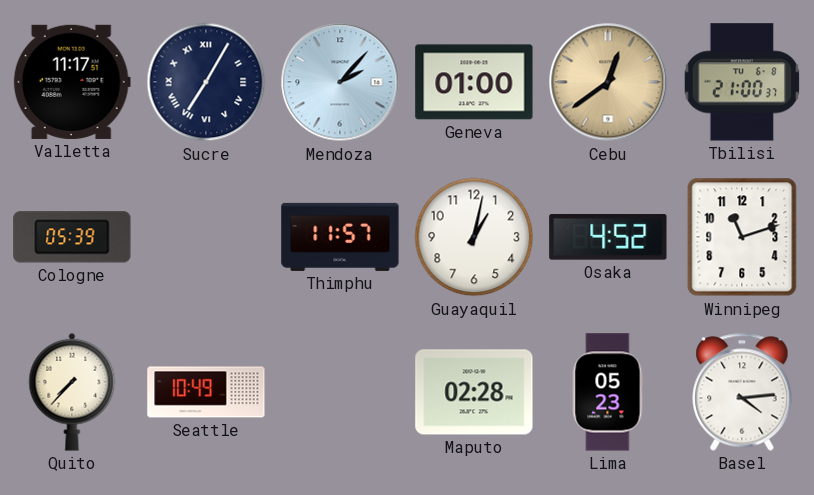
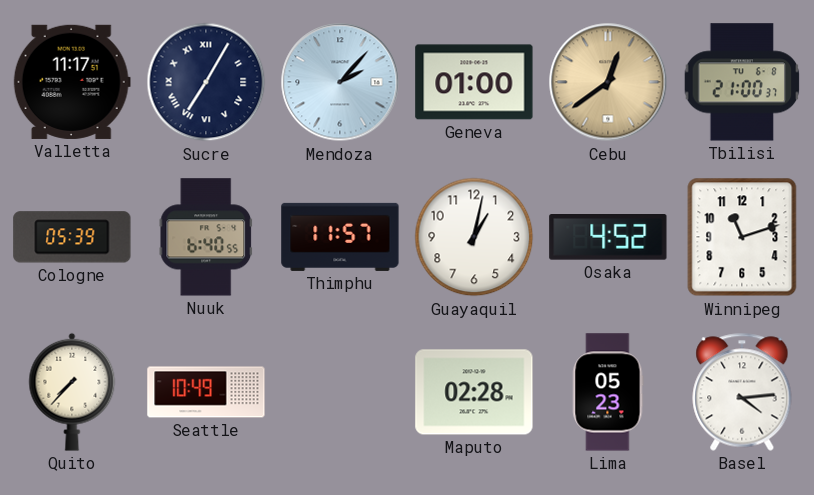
Nuuk: none -> 6:40 (206, 237)
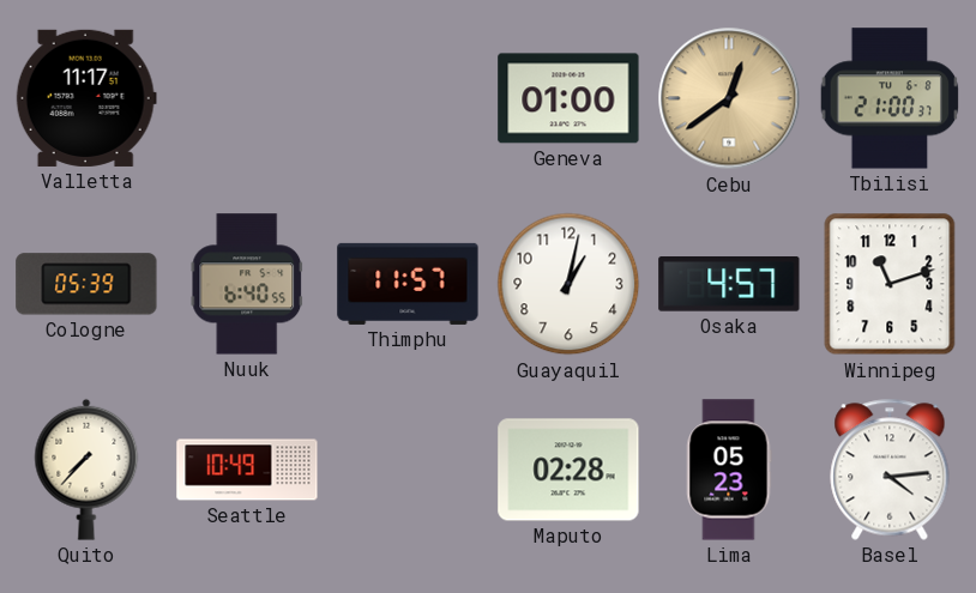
Sucre: 7:05 -> none (206, 82)
Mendoza: 2:07 -> none (340, 82)
Osaka: 4:52 -> 4:57 (729, 284)
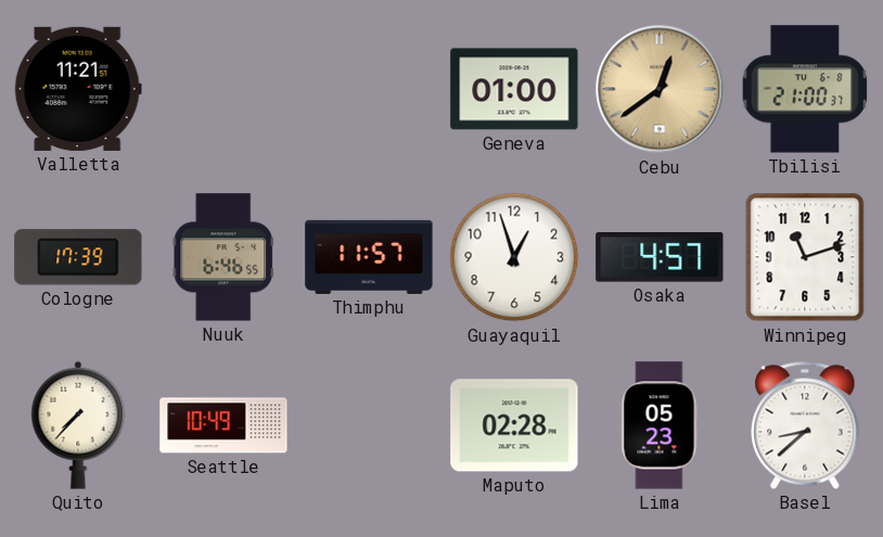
Valletta: 11:17 -> 11:21 (78, 89)
Cologne: 05:39 -> 17:39 (78, 257)
Nuuk: 6:40 -> 6:46 (223, 257)
Guayaquil: 1:02 -> 12:57 (514, 257)
Basel: 4:14 -> 8:38 (805, 425)
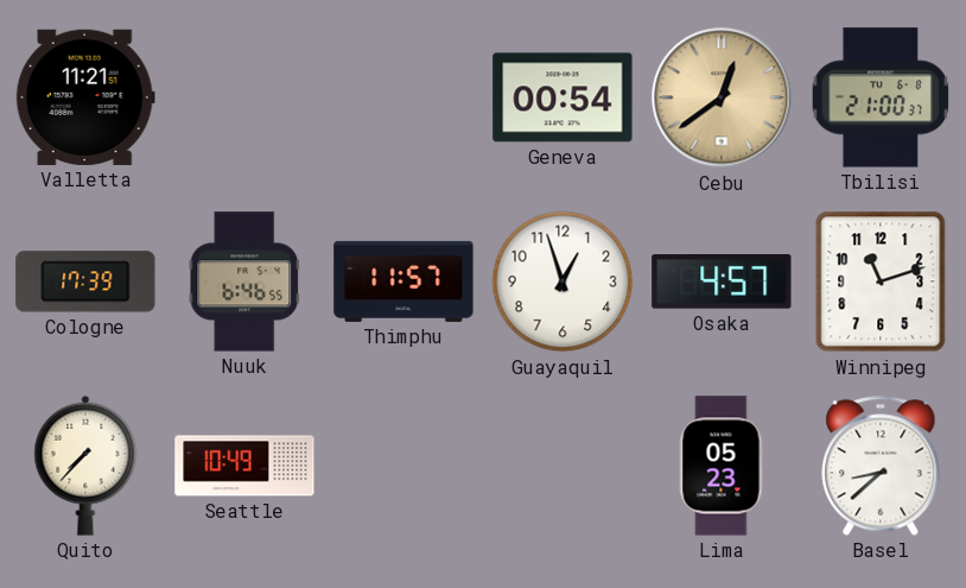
Geneva: 01:00 -> 00:54 (563, 97)
Maputo: 02:28 -> none (514, 425)
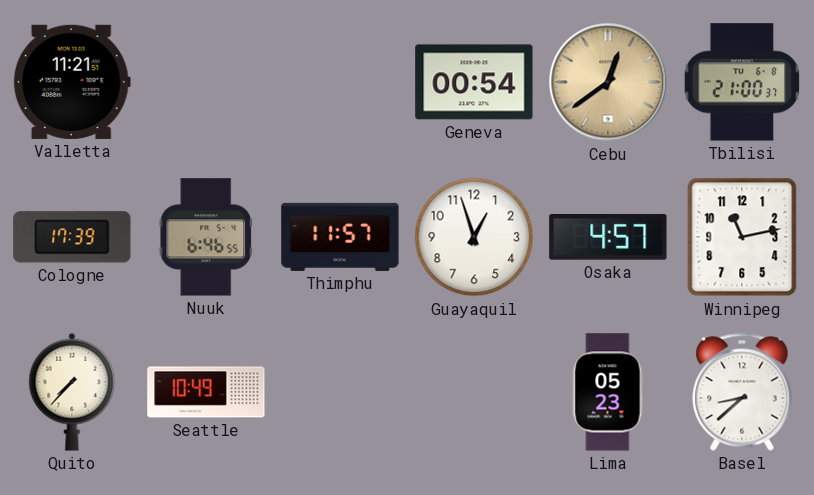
Winnipeg: 11:12 -> 11:13 (742, 237)
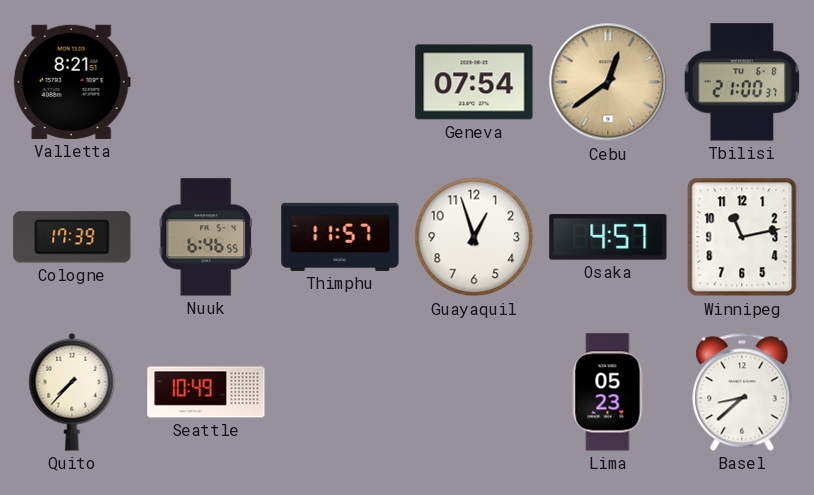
Valletta: 11:21 -> 8:21 (72, 82)
Geneva: 00:54 -> 07:54 (474, 82)
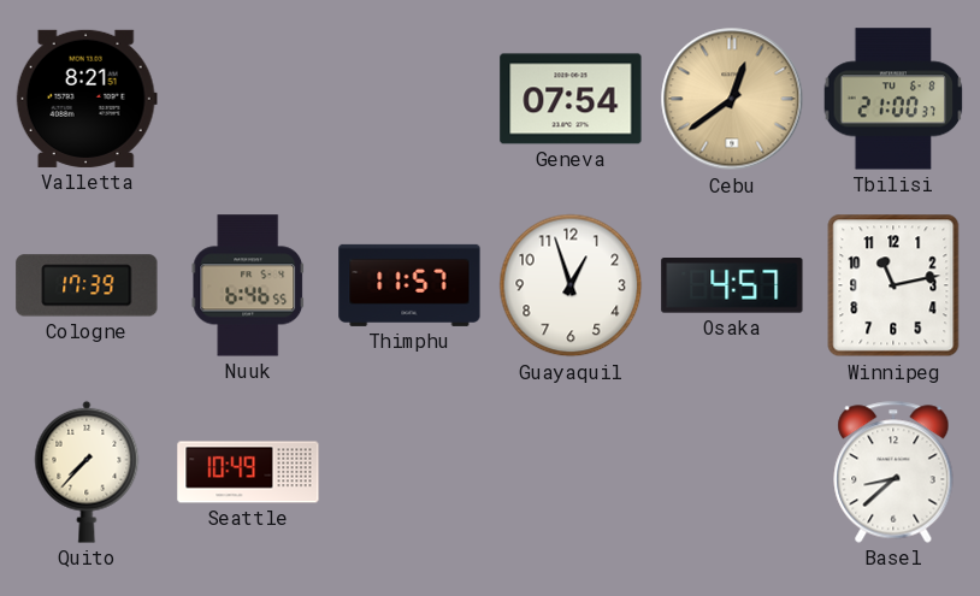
Lima: 05:23 -> none (608, 392)
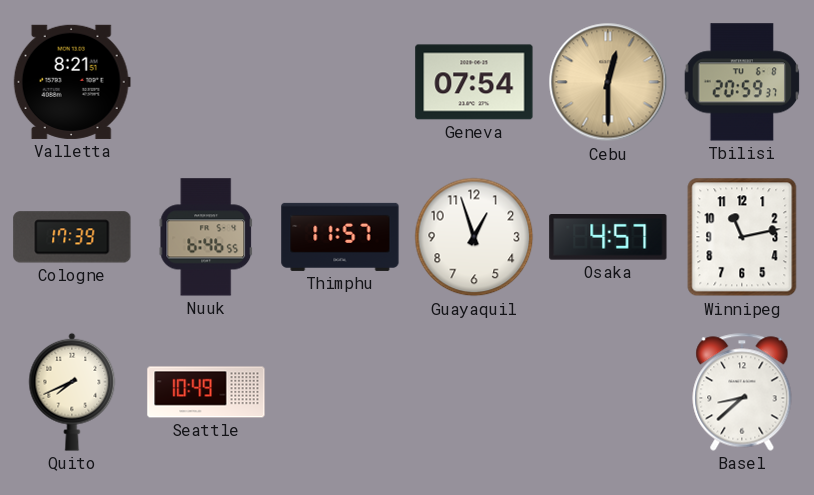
Cebu: 12:39 -> 12:30 (608, 82)
Tbilisi: 21:00 -> 20:59 (742, 82)
Quito: 7:37 -> 7:41 (72, 392)
